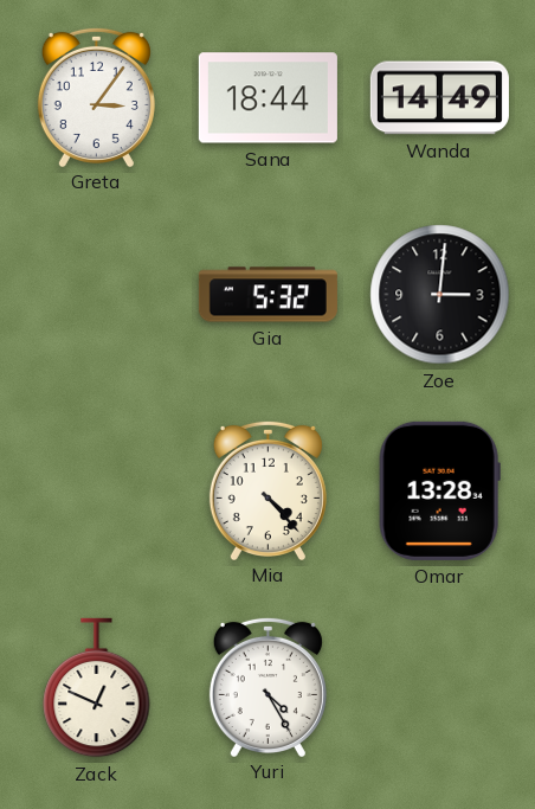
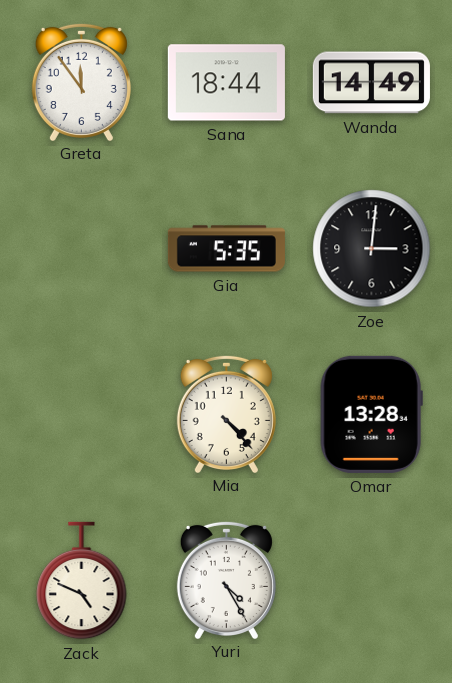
Greta: 3:06 -> 11:54 (81, 81)
Gia: 5:32 -> 5:35 (226, 249)
Zack: 12:49 -> 4:49 (82, 581)
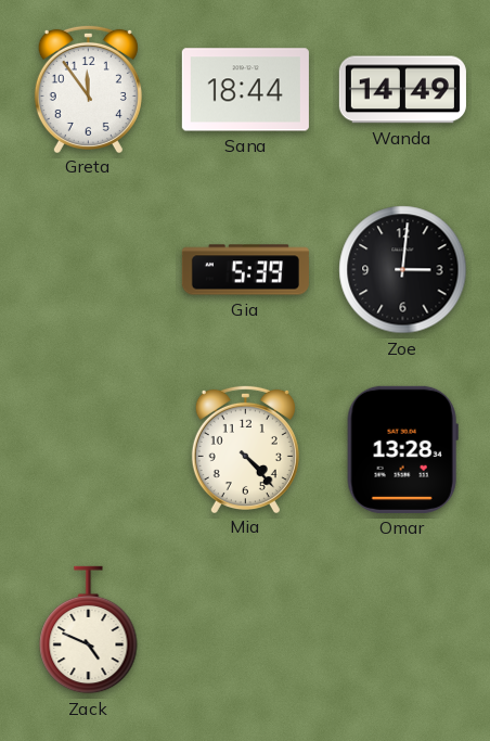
Gia: 5:35 -> 5:39 (245, 270)
Yuri: 4:25 -> none (226, 579)
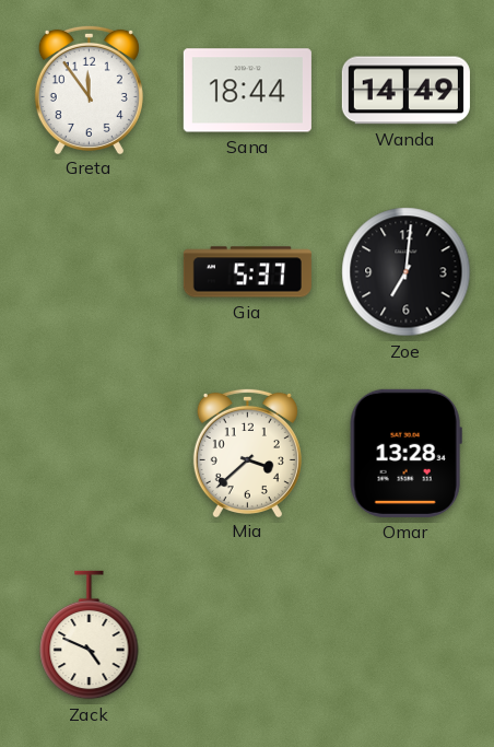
Gia: 5:39 -> 5:37 (247, 272)
Zoe: 3:01 -> 7:01 (407, 272)
Mia: 4:23 -> 3:38 (247, 452)
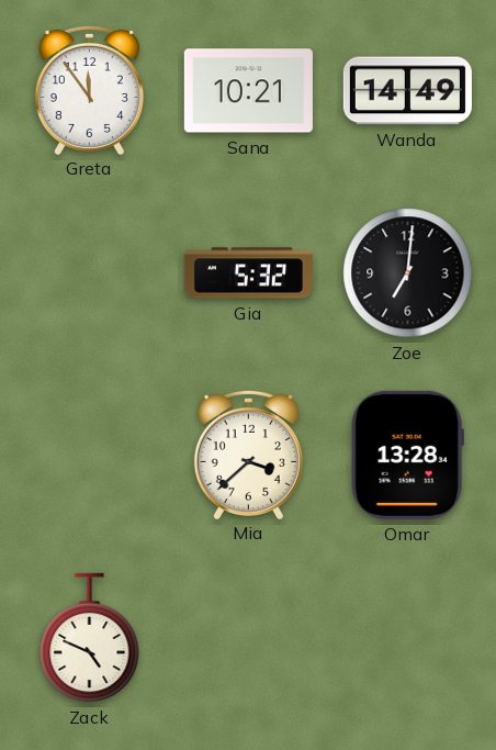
Sana: 18:44 -> 10:21 (248, 91)
Gia: 5:37 -> 5:32 (248, 273)
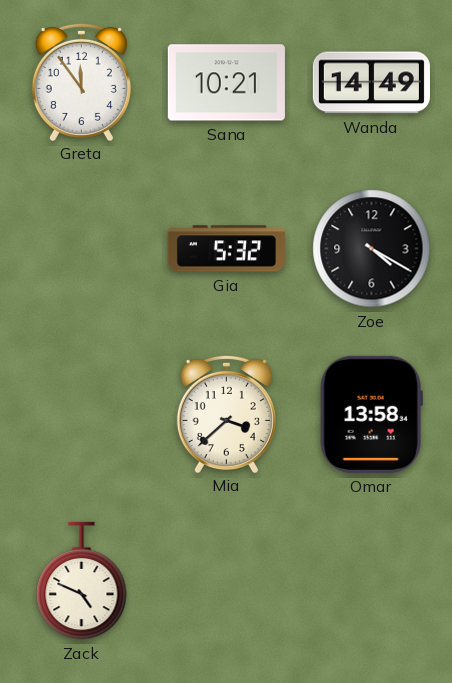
Zoe: 7:01 -> 4:20 (372, 249)
Omar: 13:28 -> 13:58 (371, 414)
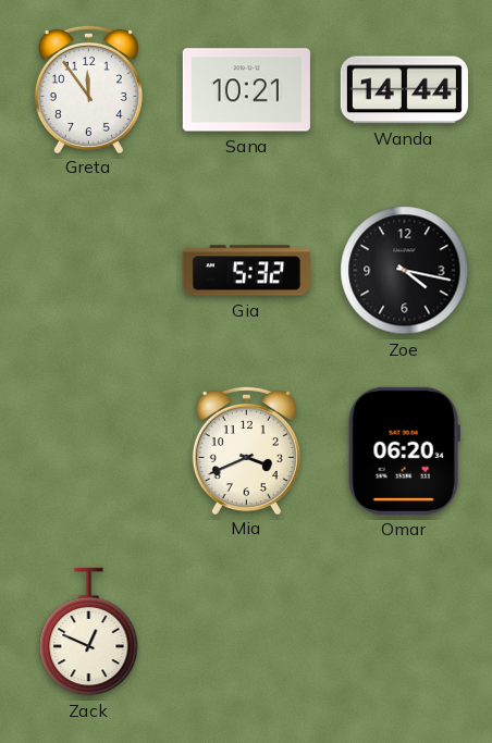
Wanda: 14:49 -> 14:44 (404, 90)
Zoe: 4:20 -> 4:17 (405, 271)
Mia: 3:38 -> 3:41 (246, 449)
Omar: 13:58 -> 06:20 (404, 450)
Zack: 4:49 -> 12:49 (89, 632)
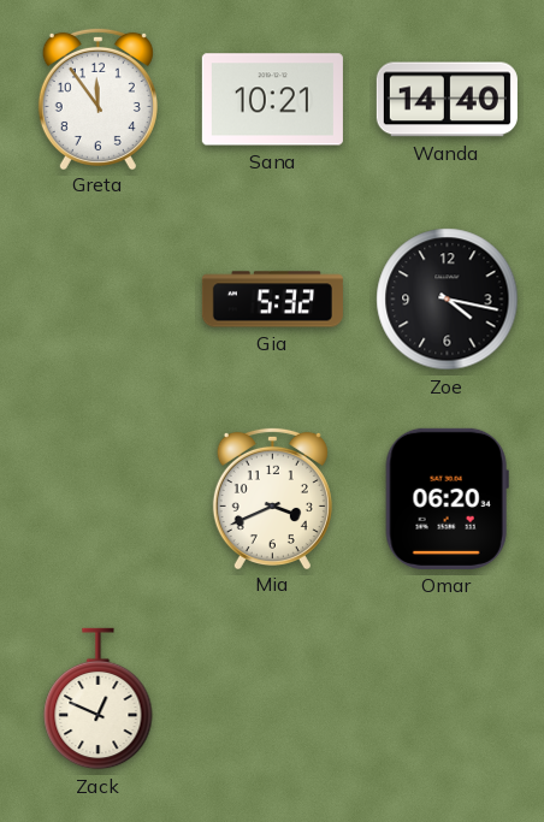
Wanda: 14:44 -> 14:40 (447, 100)
